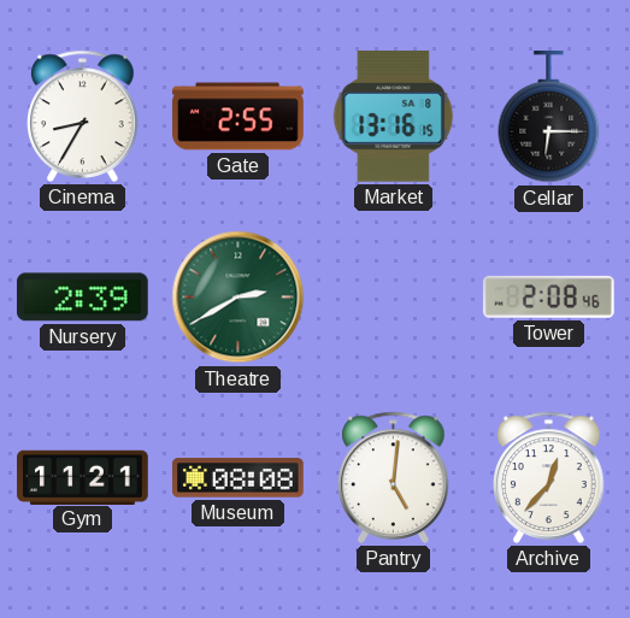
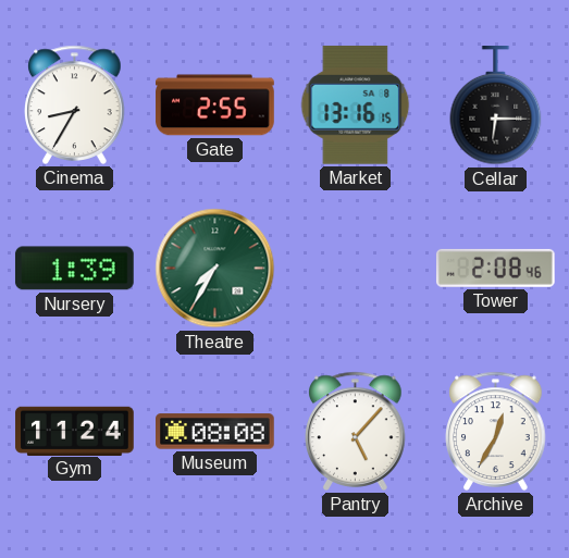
Nursery: 2:39 -> 1:39 (74, 269)
Theatre: 2:40 -> 7:35 (215, 269)
Gym: 11:21 -> 11:24 (75, 431)
Pantry: 5:01 -> 5:07 (356, 431)
Archive: 12:37 -> 12:35 (496, 431)
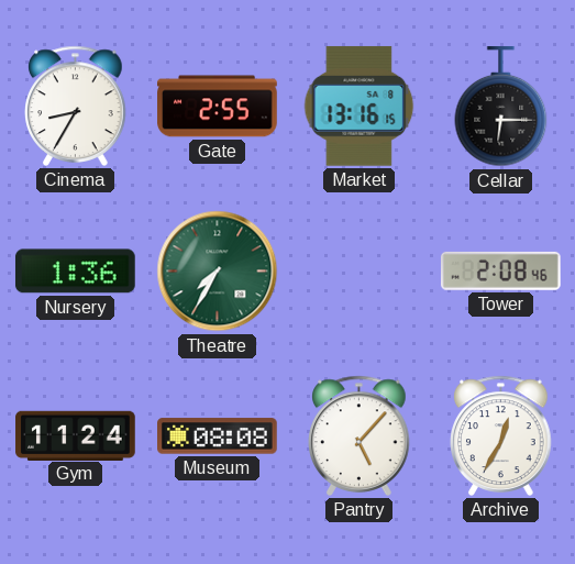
Nursery: 1:39 -> 1:36 (75, 272)
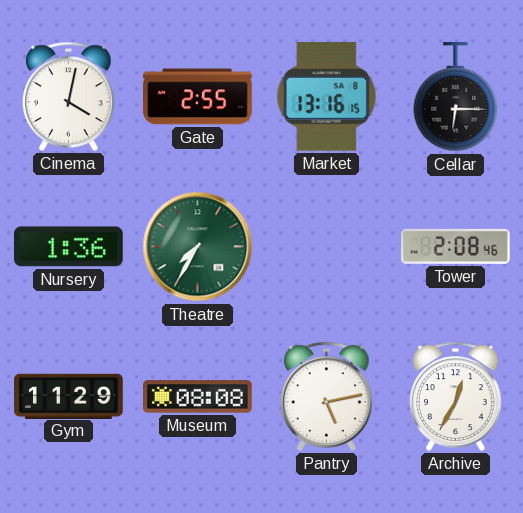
Cinema: 8:35 -> 4:02 (69, 96)
Gym: 11:24 -> 11:29 (69, 396)
Pantry: 5:07 -> 5:13 (327, 396)
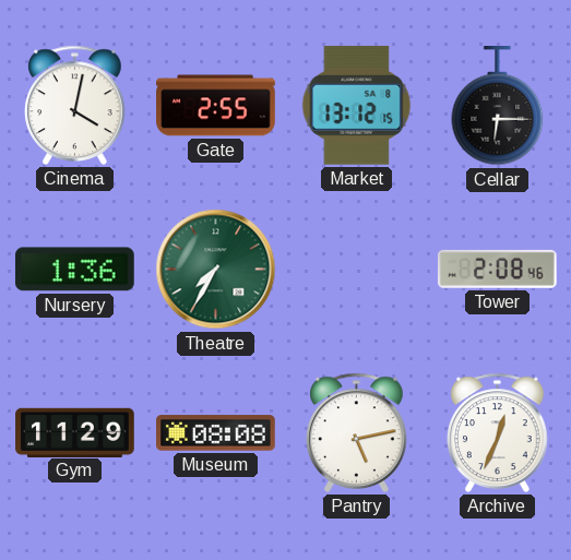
Market: 13:16 -> 13:12 (357, 105)
Archive: 12:35 -> 12:34 (498, 432)
